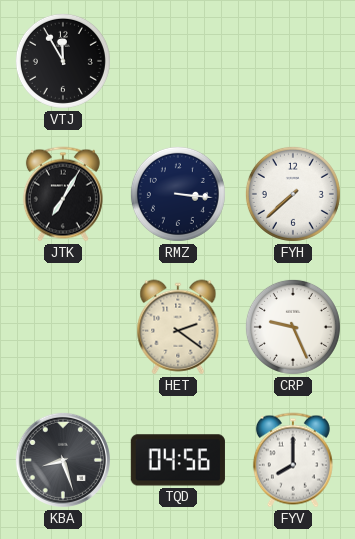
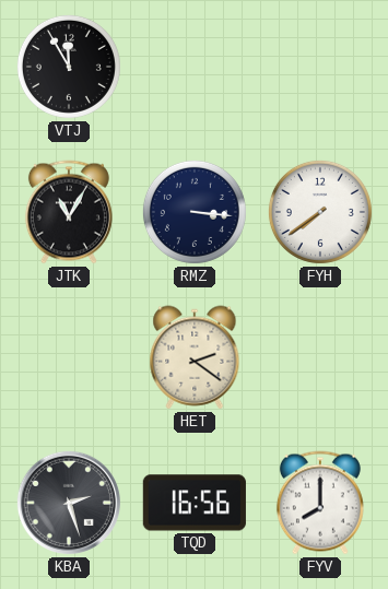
JTK: 7:05 -> 11:05 (69, 212)
FYH: 7:38 -> 7:39 (320, 212)
CRP: 9:26 -> none (293, 327)
KBA: 8:27 -> 2:27 (69, 503)
TQD: 04:56 -> 16:56 (195, 503)
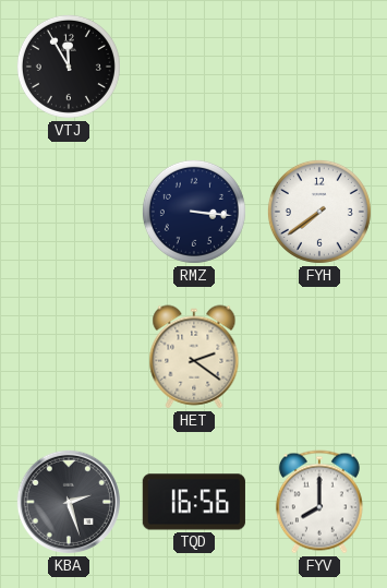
JTK: 11:05 -> none (69, 212)
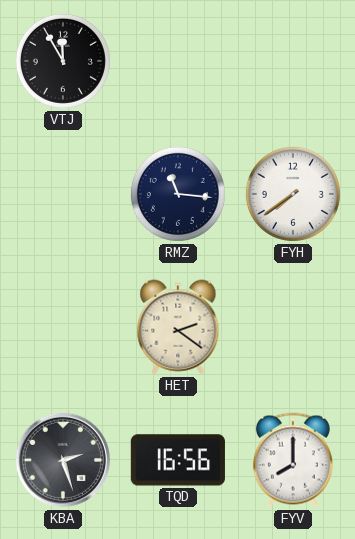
RMZ: 3:16 -> 11:16 (178, 194)
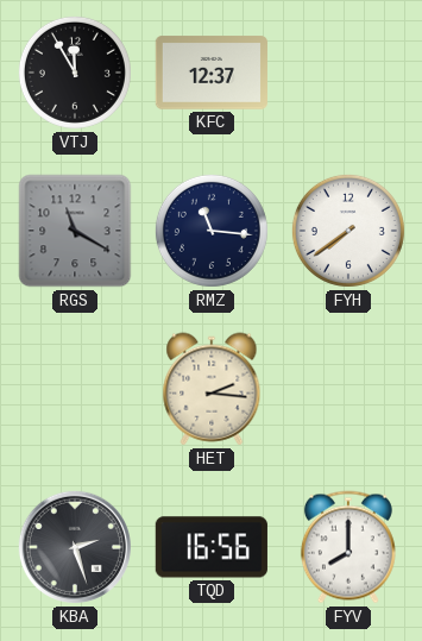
KFC: none -> 12:37 (212, 73)
RGS: none -> 11:20 (75, 231)
HET: 2:21 -> 2:16 (212, 389)
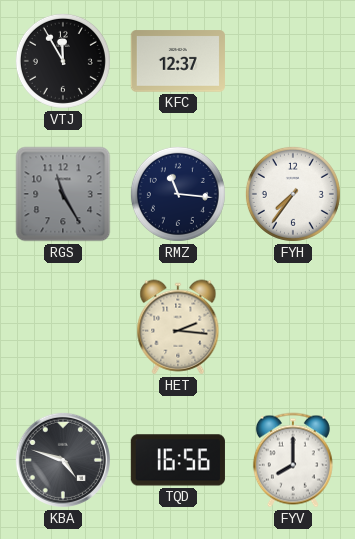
RGS: 11:20 -> 11:25 (63, 194)
FYH: 7:39 -> 7:36 (293, 194)
KBA: 2:27 -> 4:48 (63, 460)
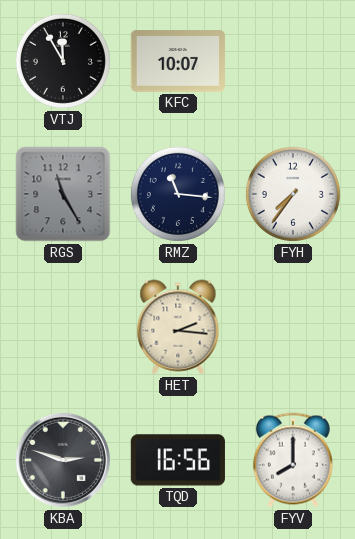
KFC: 12:37 -> 10:07 (178, 61)
KBA: 4:48 -> 2:48 (63, 460)
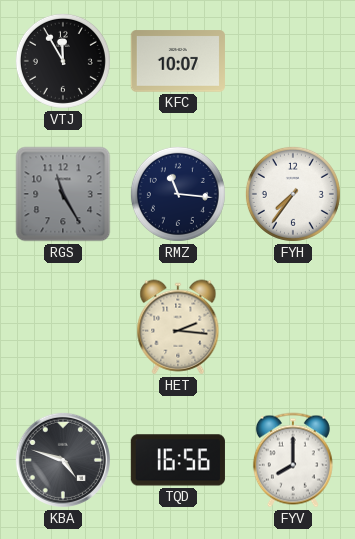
KBA: 2:48 -> 4:48 (63, 460)
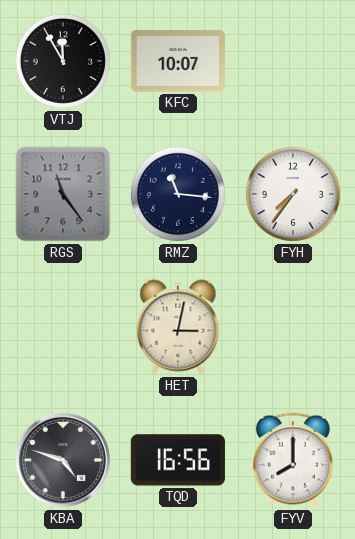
RGS: 11:25 -> 11:24 (63, 194)
HET: 2:16 -> 3:02 (178, 327)
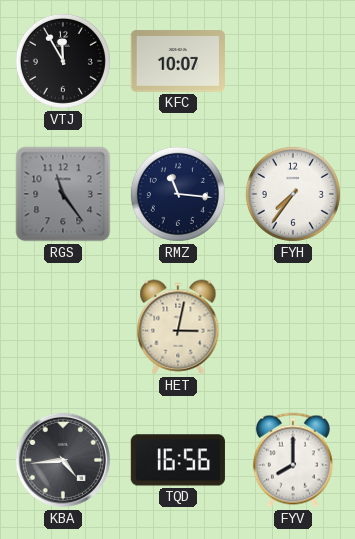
KBA: 4:48 -> 4:44 (63, 460)
